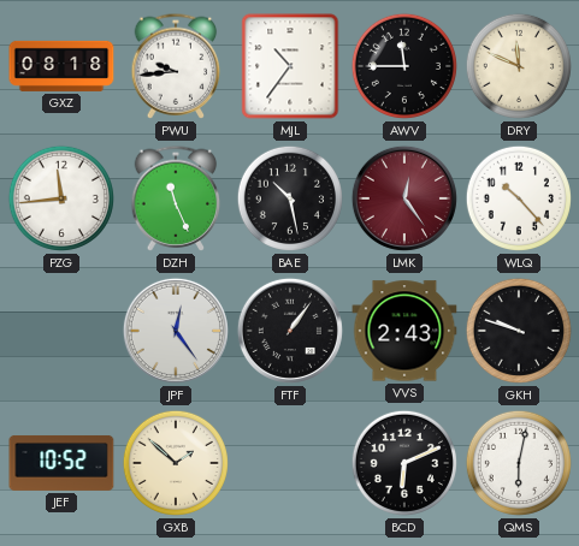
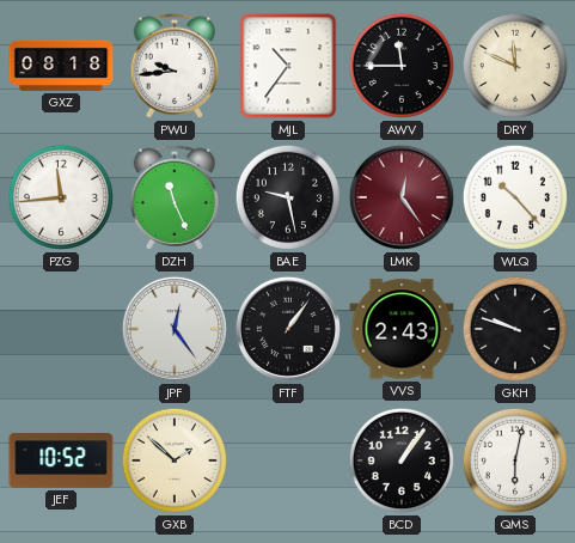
BAE: 10:28 -> 9:28 (288, 197)
BCD: 6:11 -> 1:06 (402, 460)
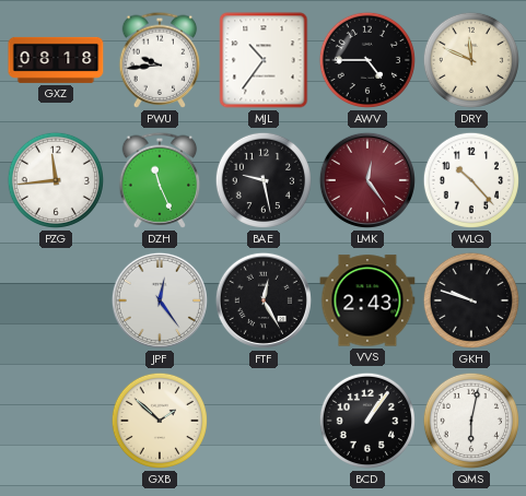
AWV: 11:45 -> 4:45 (367, 60)
FTF: 1:06 -> 12:25 (264, 300)
JEF: 10:52 -> none (61, 460)
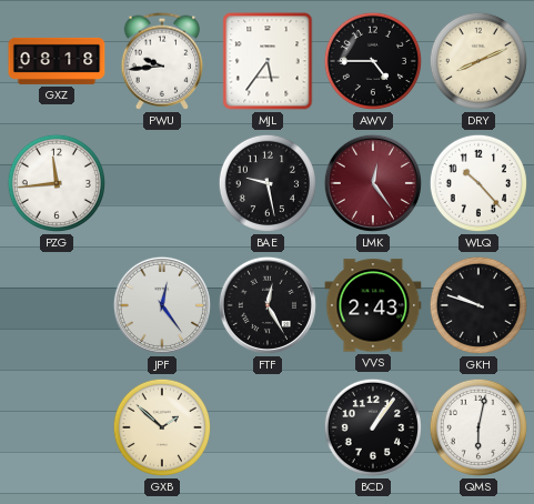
MJL: 10:36 -> 5:36 (268, 61)
DRY: 11:49 -> 8:11 (478, 61)
DZH: 11:26 -> none (160, 180)
